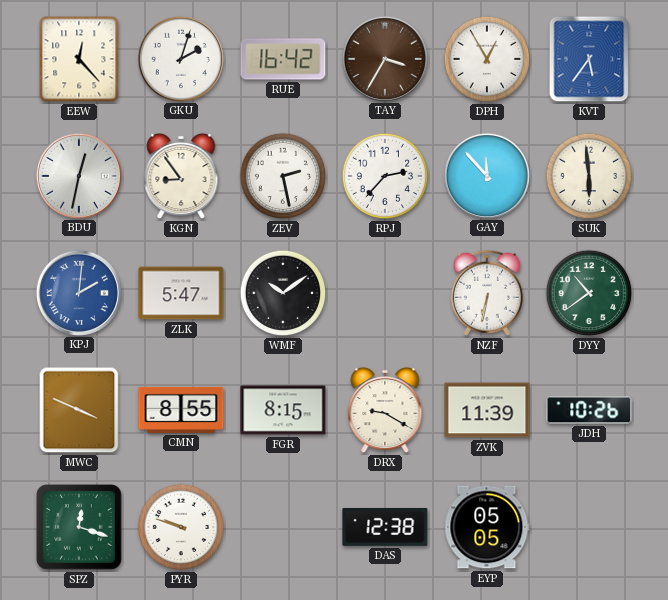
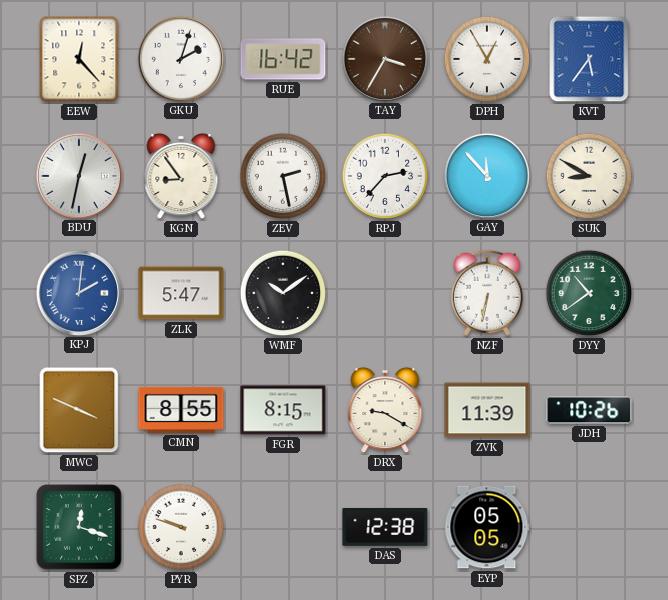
SUK: 5:59 -> 8:50 (589, 176)
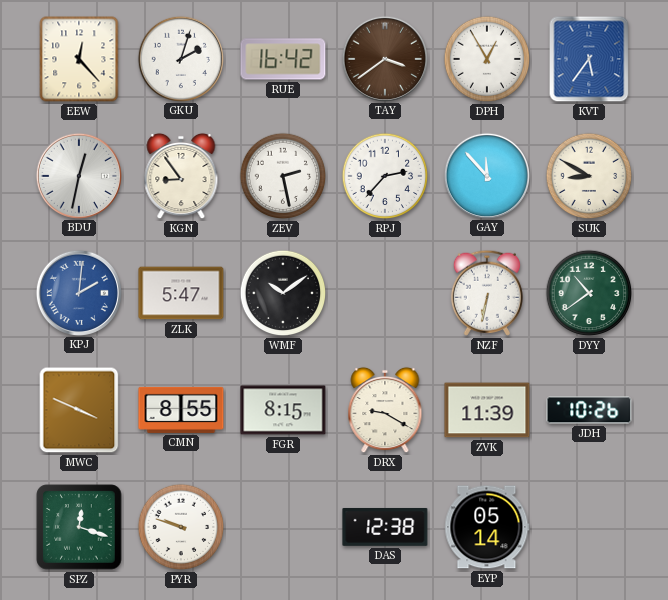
TAY: 3:35 -> 3:39 (384, 58)
EYP: 05:05 -> 05:14 (487, 527)
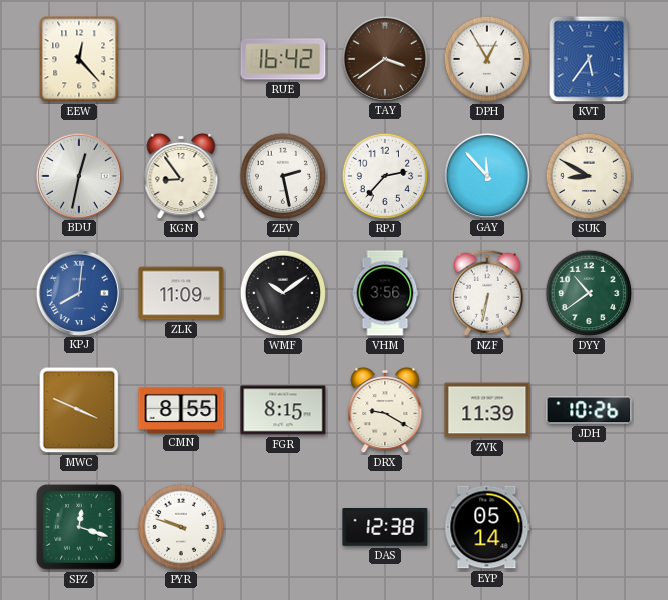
GKU: 2:03 -> none (180, 58)
KPJ: 2:01 -> 8:01 (78, 292)
ZLK: 5:47 -> 11:09 (181, 293)
VHM: none -> 3:56 (385, 293)
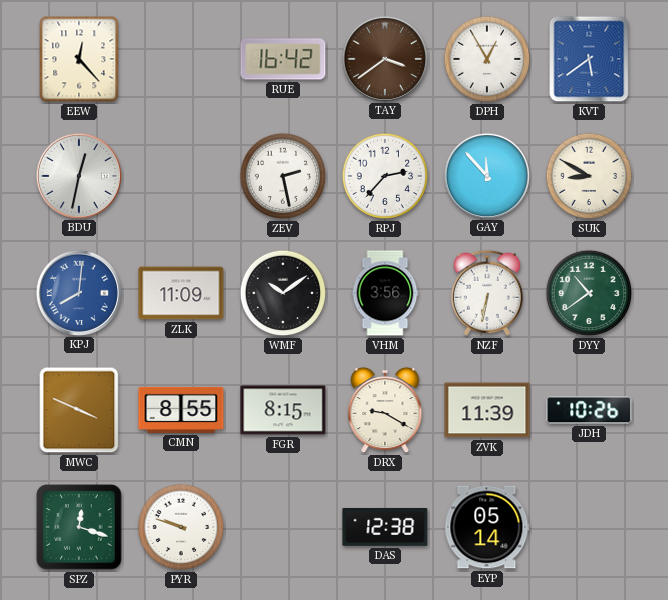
KVT: 5:36 -> 5:39 (589, 59)
KGN: 8:54 -> none (181, 176)
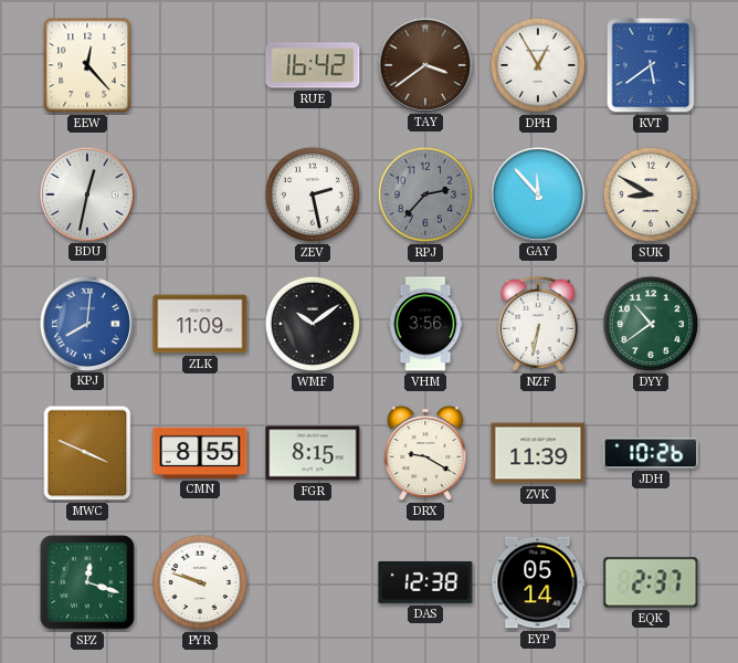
RPJ dial: white -> grey (425, 194)
EQK: none -> 2:37 (651, 582)
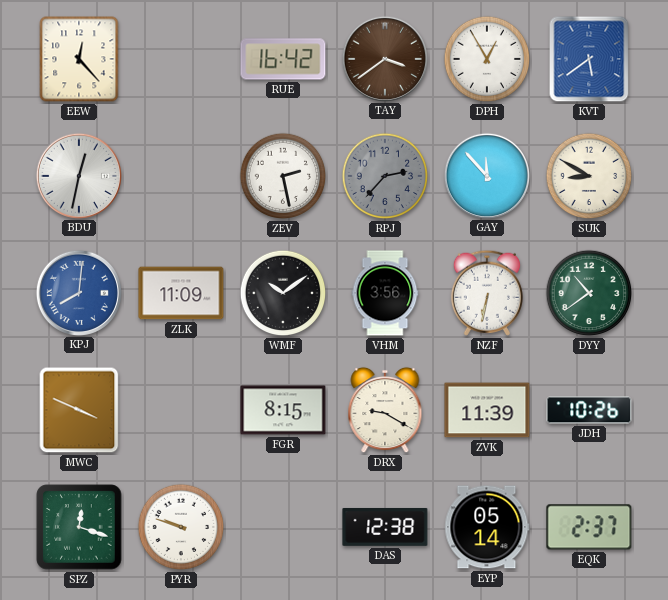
CMN: 8:55 -> none (200, 453)
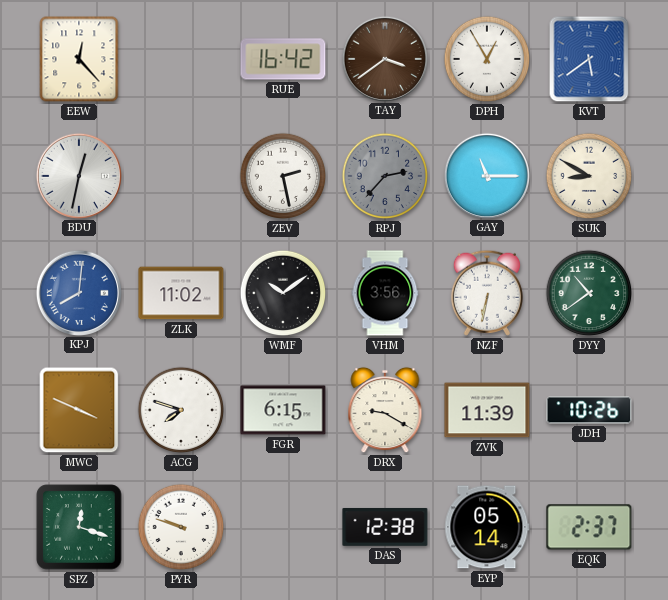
GAY: 11:53 -> 11:15 (486, 175)
ZLK: 11:09 -> 11:02 (181, 293)
ACG: none -> 7:48 (181, 410)
FGR: 8:15 -> 6:15 (283, 410)
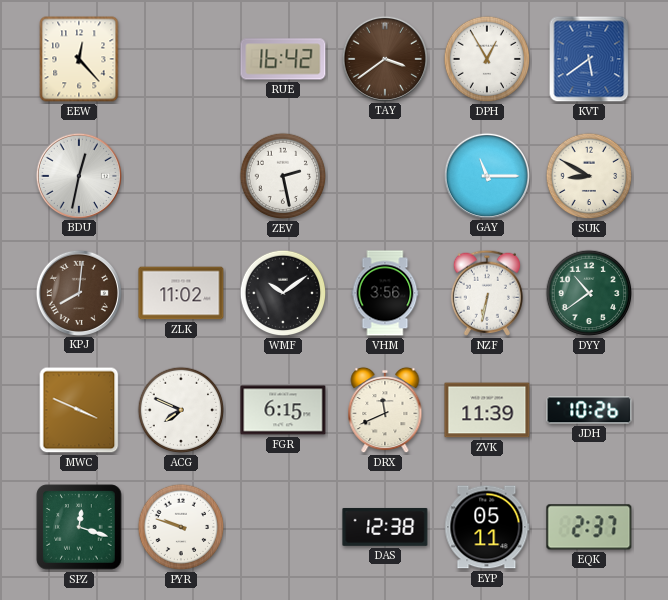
RPJ: 2:37 -> none (385, 176)
KPJ dial: blue -> brown (78, 292)
ACG: 7:48 -> 7:49 (181, 410)
DRX: 9:20 -> 11:41 (385, 410)
EYP: 05:14 -> 05:11 (487, 527)
